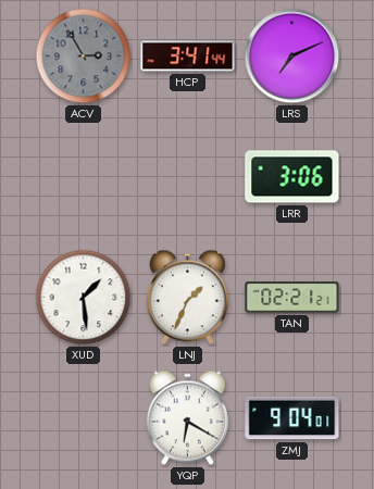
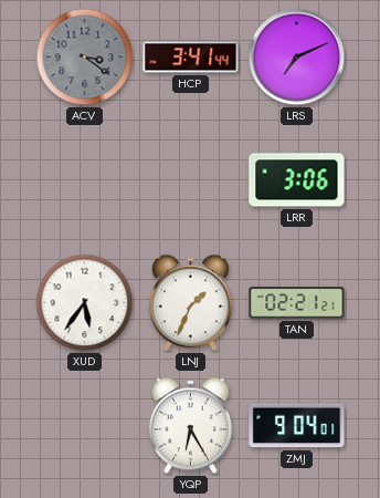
ACV: 2:55 -> 3:21 (85, 58)
XUD: 1:29 -> 5:36 (85, 303)
YQP: 6:20 -> 6:25 (190, 426)
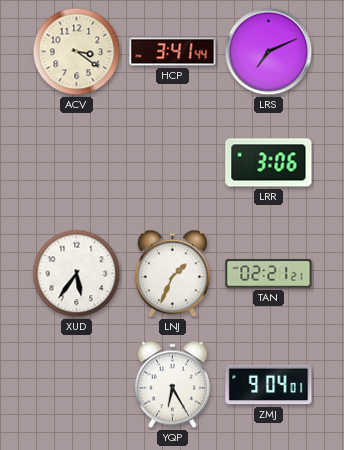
ACV dial: grey -> cream (77, 52)
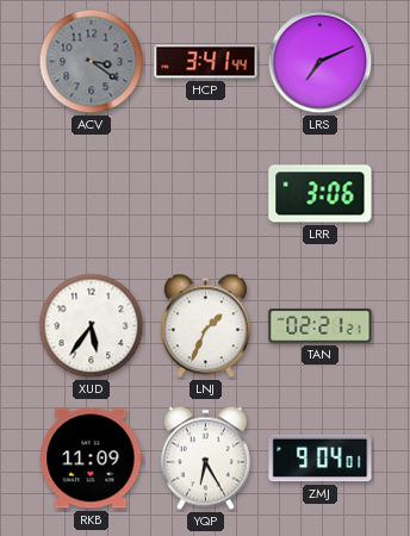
ACV dial: cream -> grey (92, 62)
RKB: none -> 11:09 (92, 459)
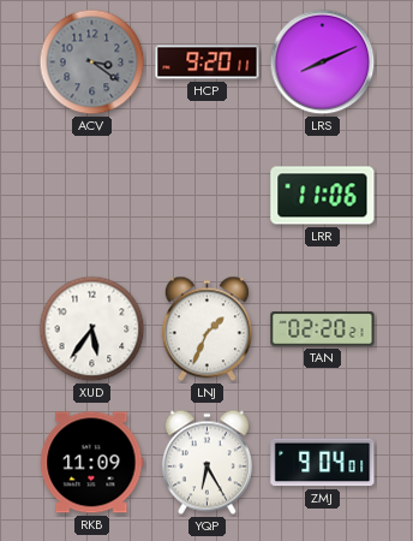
HCP: 3:41 -> 9:20 (208, 63)
LRS: 7:11 -> 8:11 (323, 63)
LRR: 3:06 -> 11:06 (323, 196)
TAN: 02:21 -> 02:20 (323, 329)
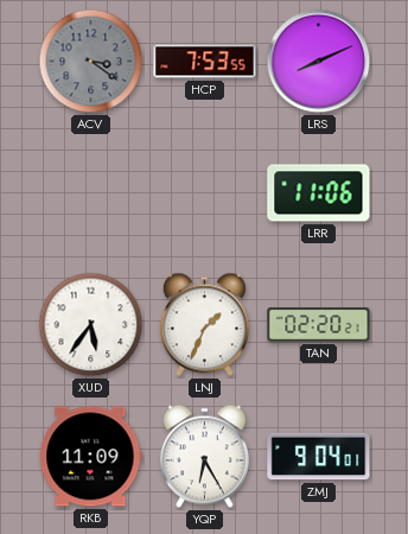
HCP: 9:20 -> 7:53 (205, 62)
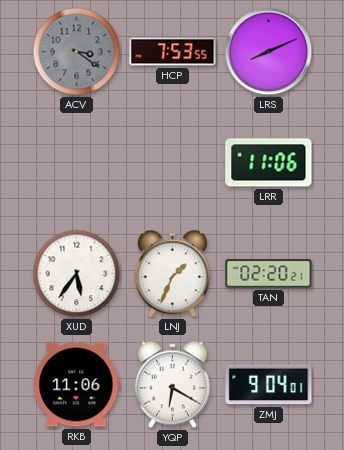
RKB: 11:09 -> 11:06 (77, 385)
YQP: 6:25 -> 6:20 (172, 385)
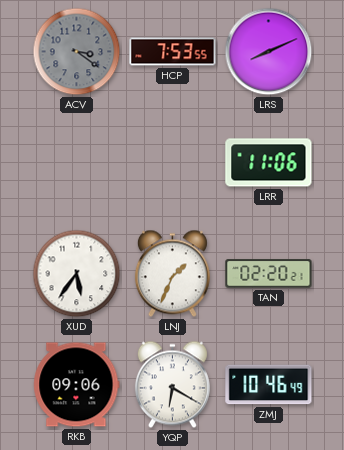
RKB: 11:06 -> 09:06 (77, 385)
ZMJ: 9:04 -> 10:46 (269, 385)
